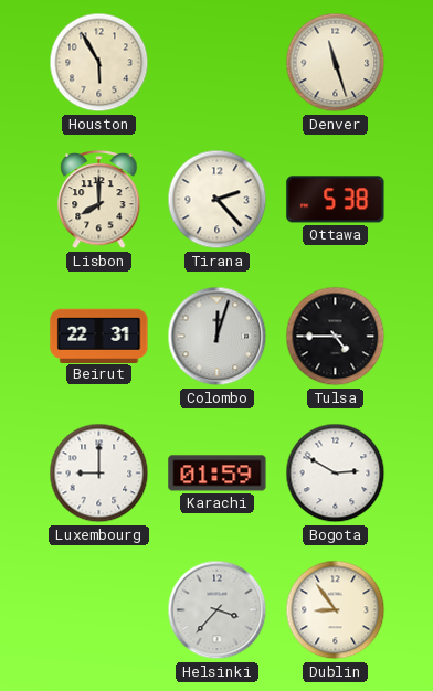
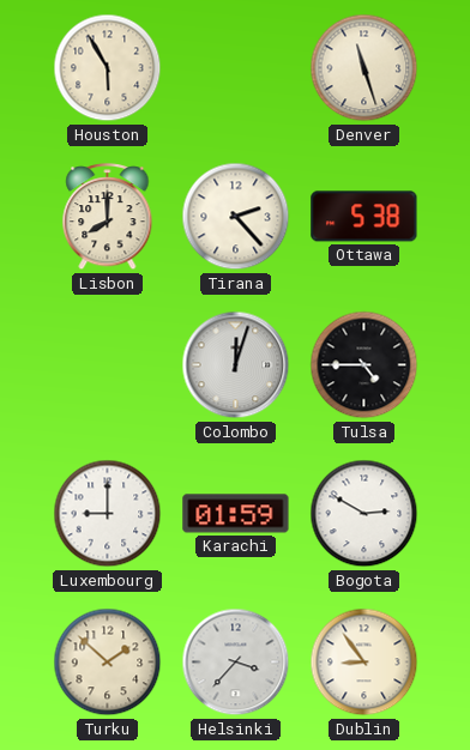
Beirut: 22:31 -> none (99, 336)
Turku: none -> 1:52 (108, 663)
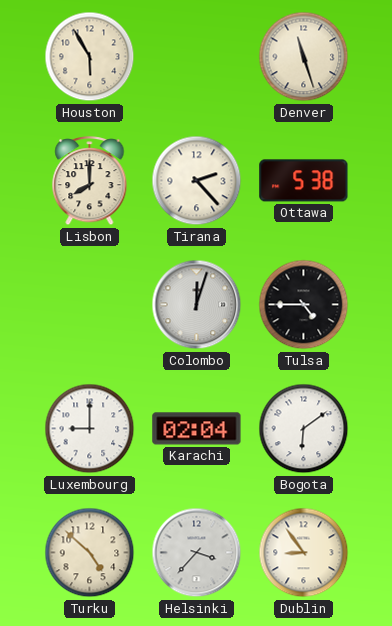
Karachi: 01:59 -> 02:04 (197, 429)
Bogota: 2:50 -> 6:09 (304, 429)
Turku: 1:52 -> 4:52 (90, 553)
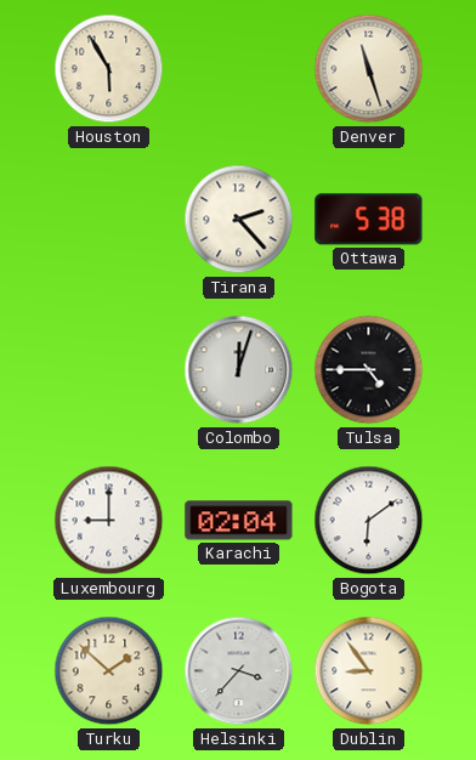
Lisbon: 8:00 -> none (90, 181)
Turku: 4:52 -> 1:52 (109, 671)
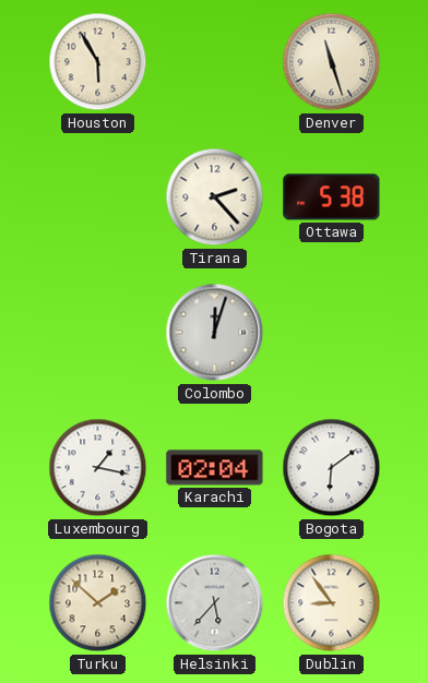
Tulsa: 4:45 -> none (369, 370)
Luxembourg: 9:00 -> 1:17 (98, 468)
Helsinki: 3:37 -> 5:37 (215, 603)
